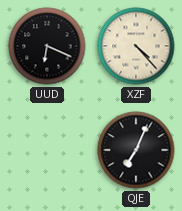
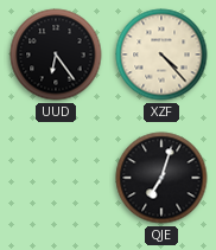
UUD: 6:19 -> 6:24 (56, 55)
QJE: 7:04 -> 7:03 (161, 178)
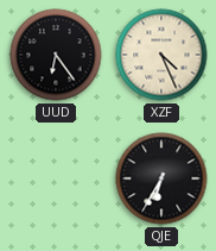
XZF: 4:23 -> 4:26 (161, 55)
QJE: 7:03 -> 6:35 (161, 178)
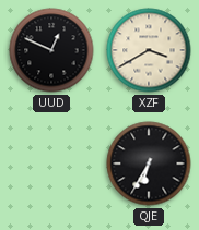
UUD: 6:24 -> 12:49 (51, 50)
XZF: 4:26 -> 3:40 (149, 50)
